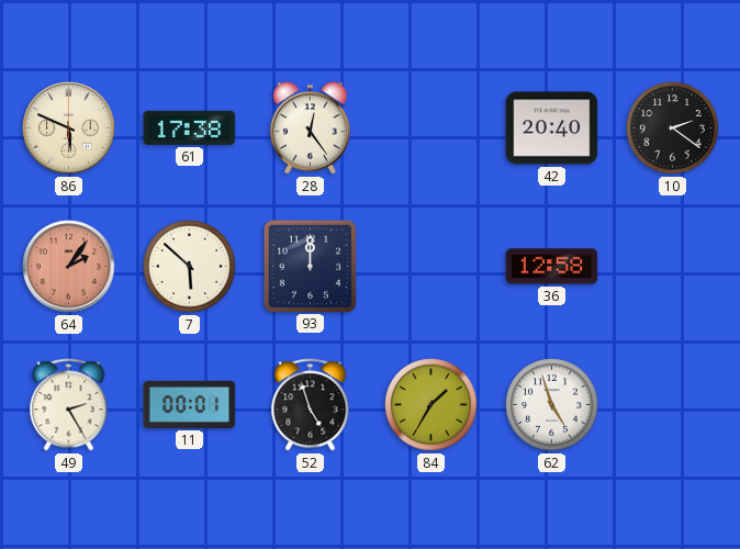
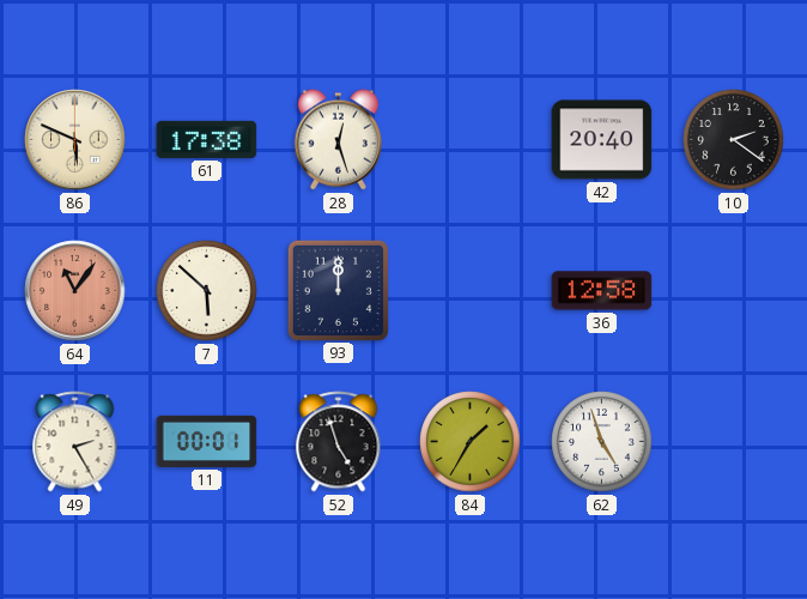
28: 12:24 -> 12:27 (338, 140)
64: 2:06 -> 11:06 (75, 291)
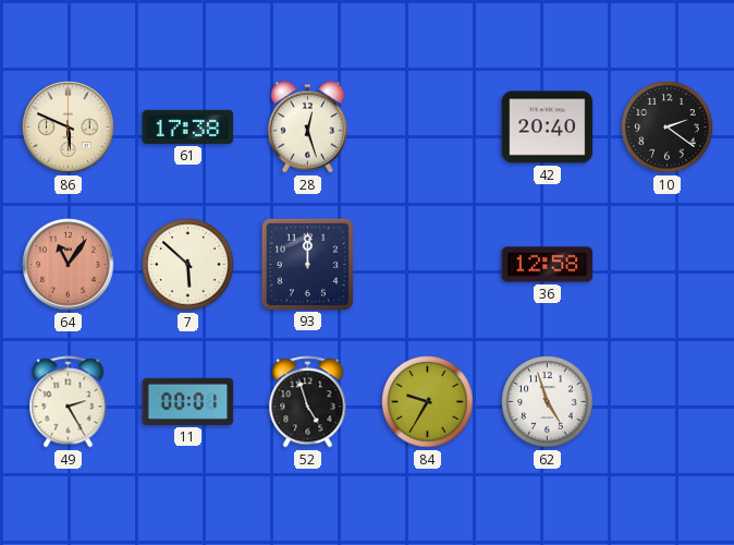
84: 1:35 -> 9:35 (428, 402)
